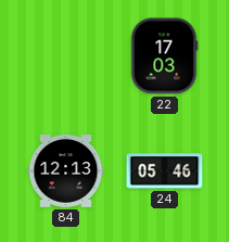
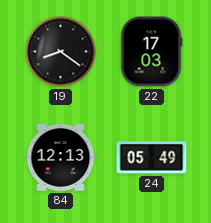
19: none -> 8:21 (61, 52)
24: 05:46 -> 05:49 (152, 158)
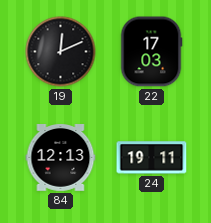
19: 8:21 -> 12:11 (61, 52)
24: 05:49 -> 19:11 (152, 158)
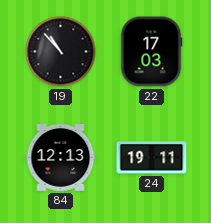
19: 12:11 -> 10:53 (61, 52)
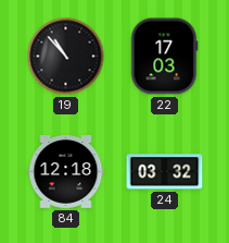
84: 12:13 -> 12:18 (66, 172)
24: 19:11 -> 03:32 (165, 172)
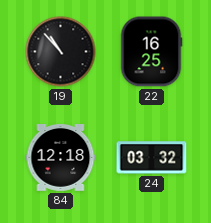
22: 17:03 -> 16:25 (151, 52)
